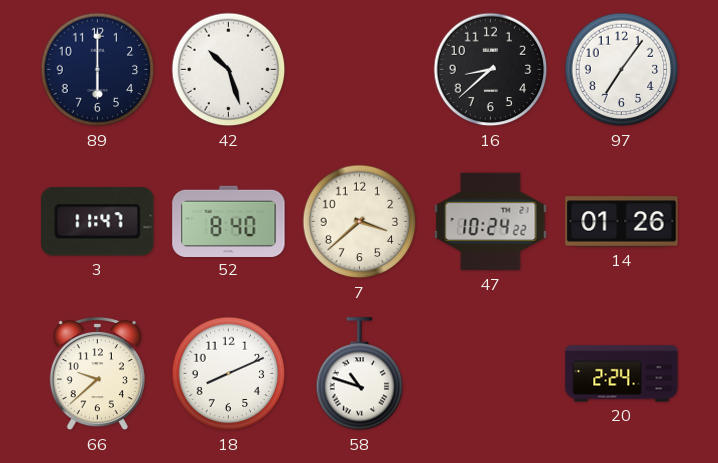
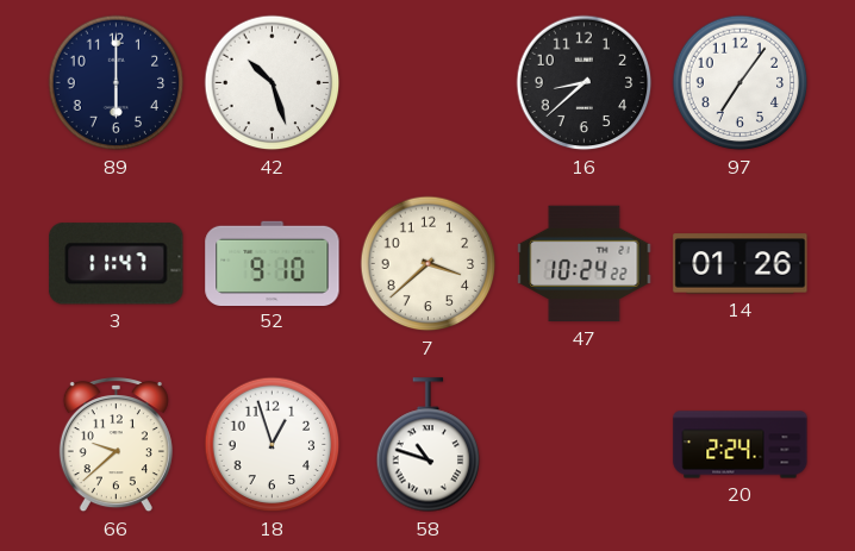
52: 8:40 -> 9:10 (273, 263)
18: 8:11 -> 12:57 (273, 445)
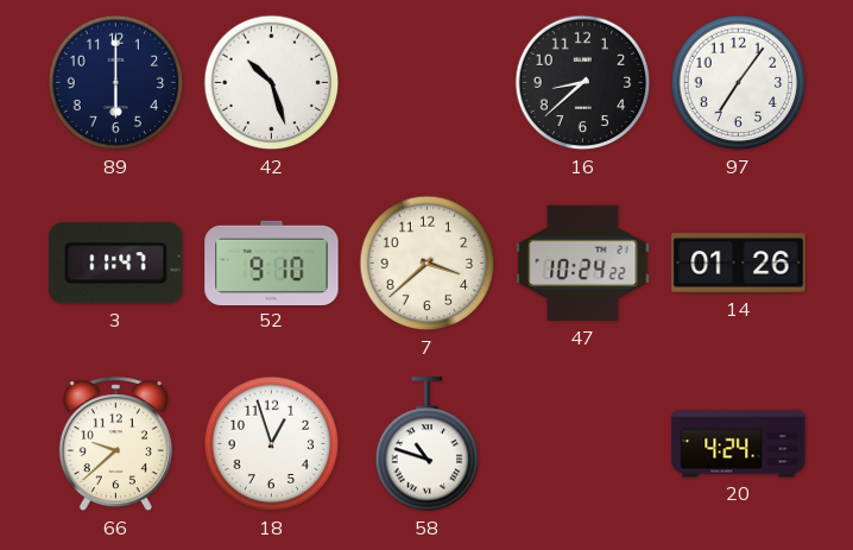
20: 2:24 -> 4:24 (739, 444)
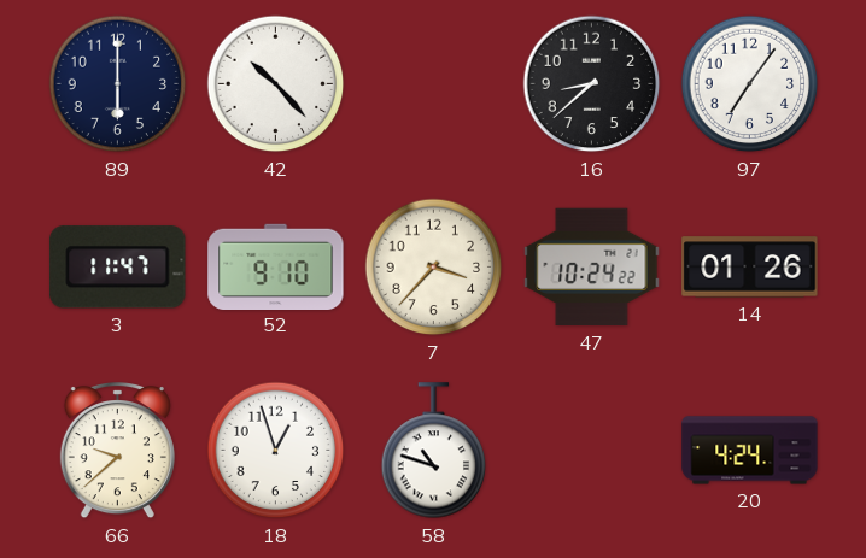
42: 10:27 -> 10:23 (276, 84)
7: 3:38 -> 3:37 (434, 268)
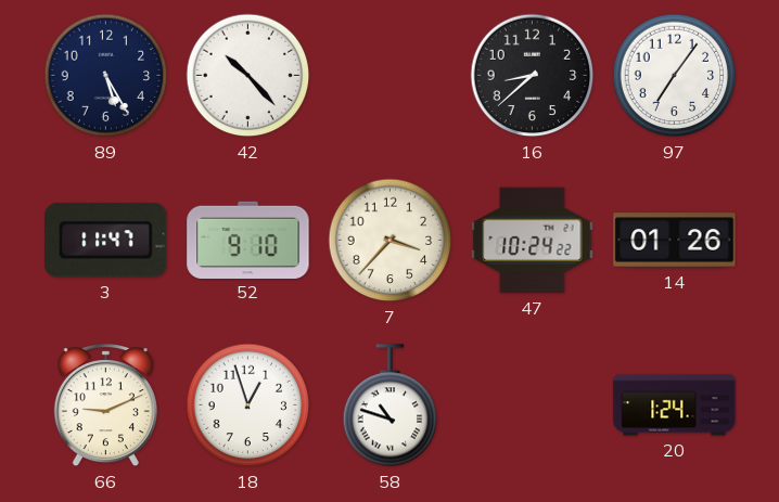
89: 6:00 -> 5:25 (106, 76)
66: 9:38 -> 9:11 (105, 407)
20: 4:24 -> 1:24 (675, 406)
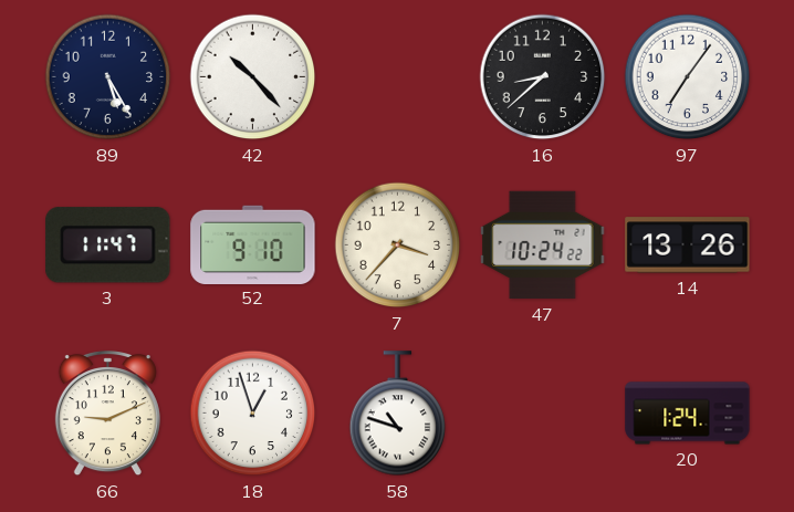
14: 01:26 -> 13:26 (688, 245)
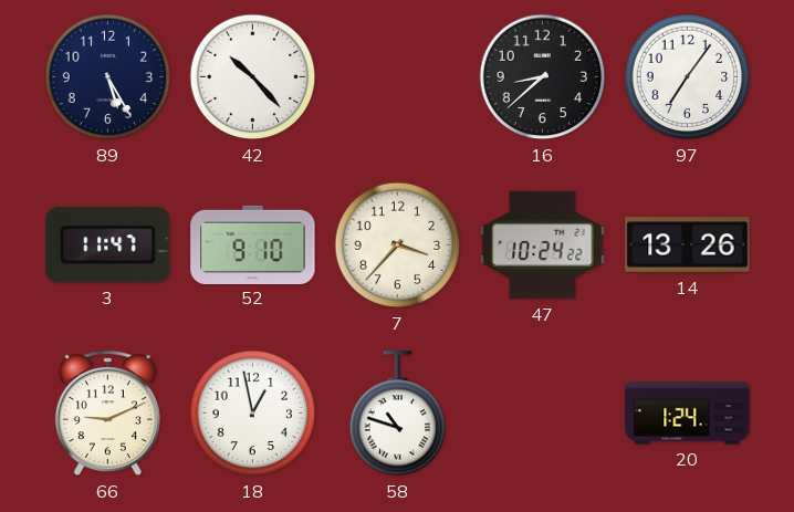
18: 12:57 -> 12:58 (253, 414)
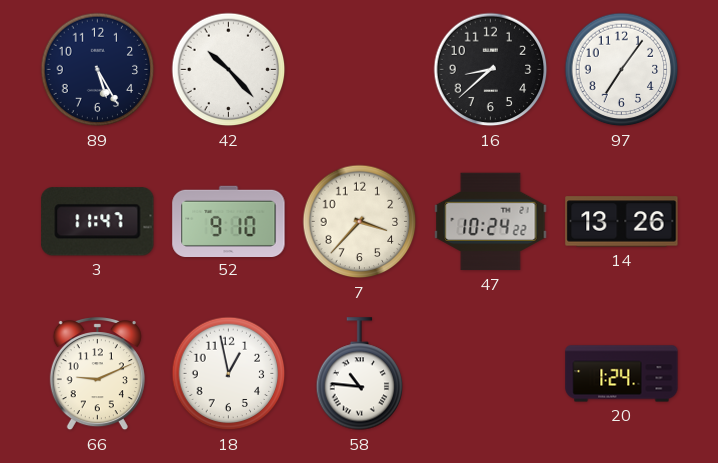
58: 10:48 -> 10:46 (360, 374)
